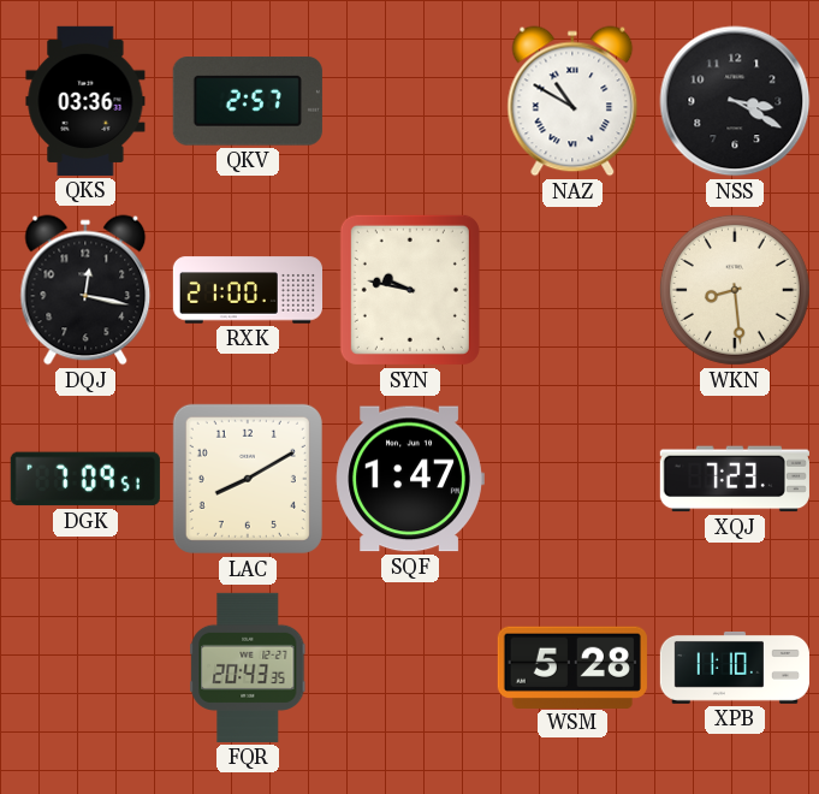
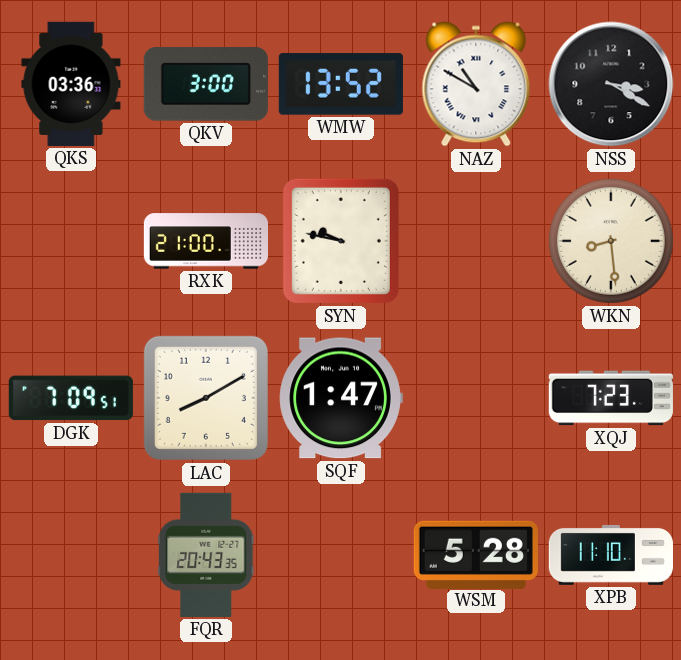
QKV: 2:57 -> 3:00 (206, 84)
WMW: none -> 13:52 (341, 84)
DQJ: 12:17 -> none (85, 290)
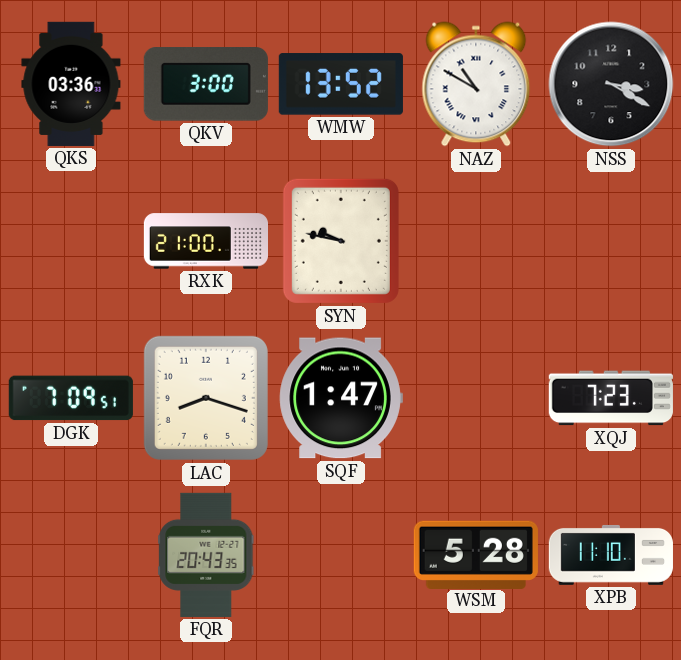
WKN: 8:29 -> none (611, 241)
LAC: 8:10 -> 8:18 (206, 398)
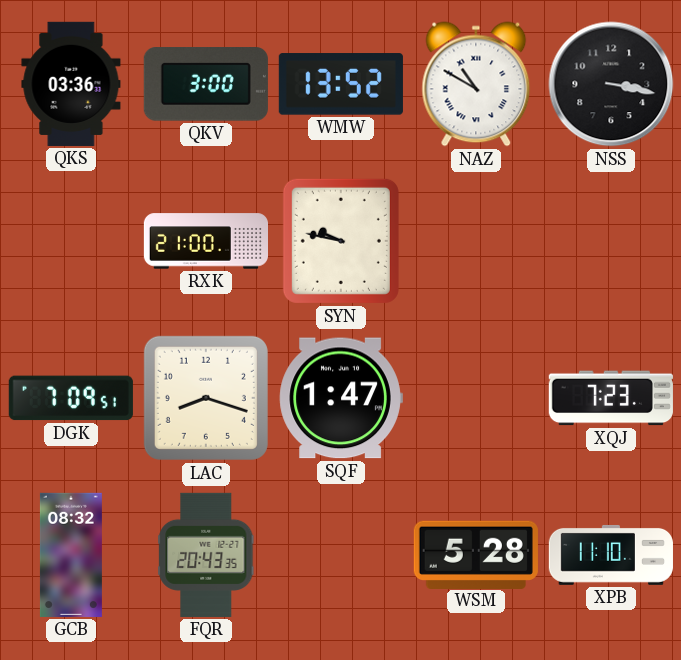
NSS: 3:20 -> 3:17 (611, 84)
GCB: none -> 08:32 (71, 555)
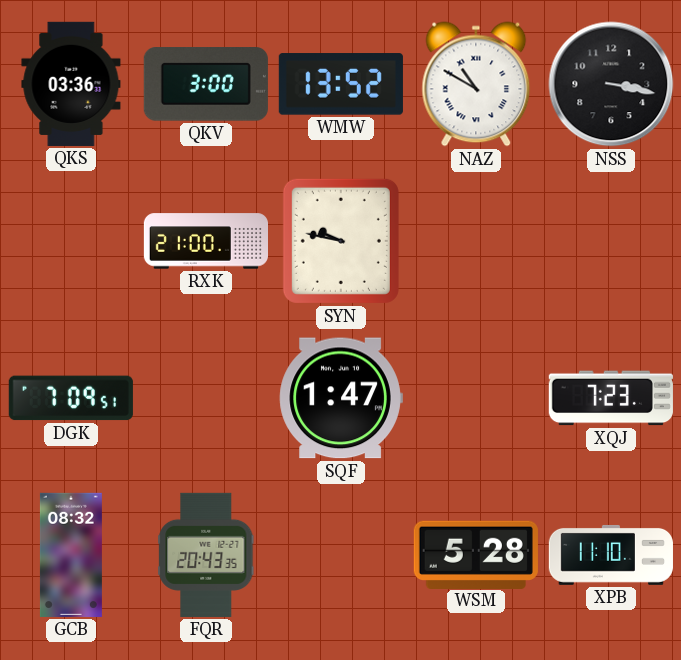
LAC: 8:18 -> none (206, 398)
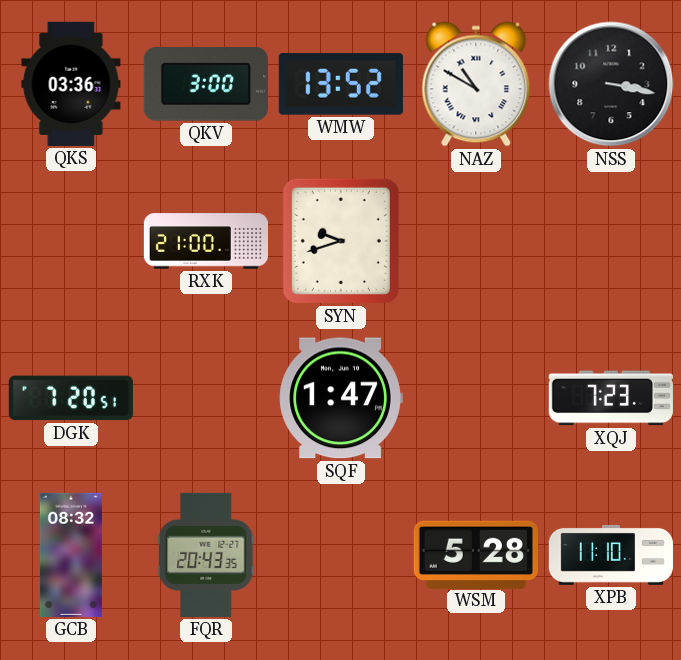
SYN: 9:47 -> 9:42 (341, 241)
DGK: 7:09 -> 7:20 (71, 398)
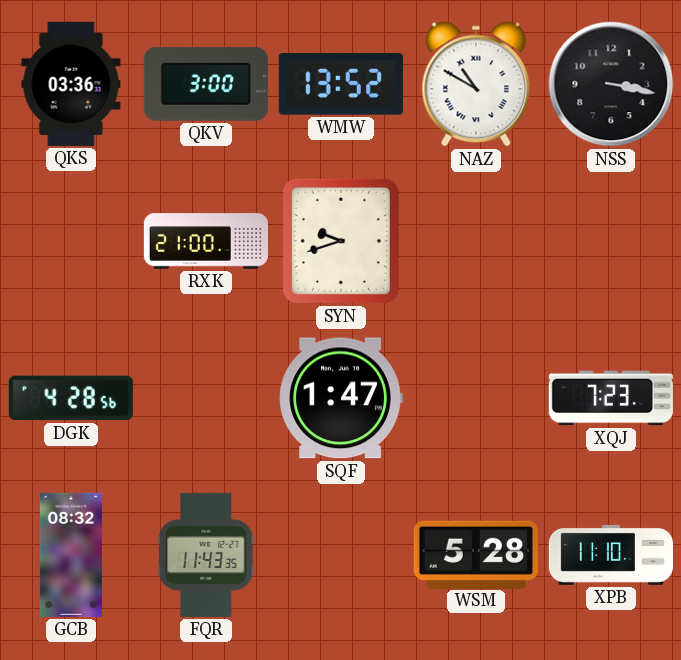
DGK: 7:20 -> 4:28 (71, 398)
FQR: 20:43 -> 11:43 (206, 555)
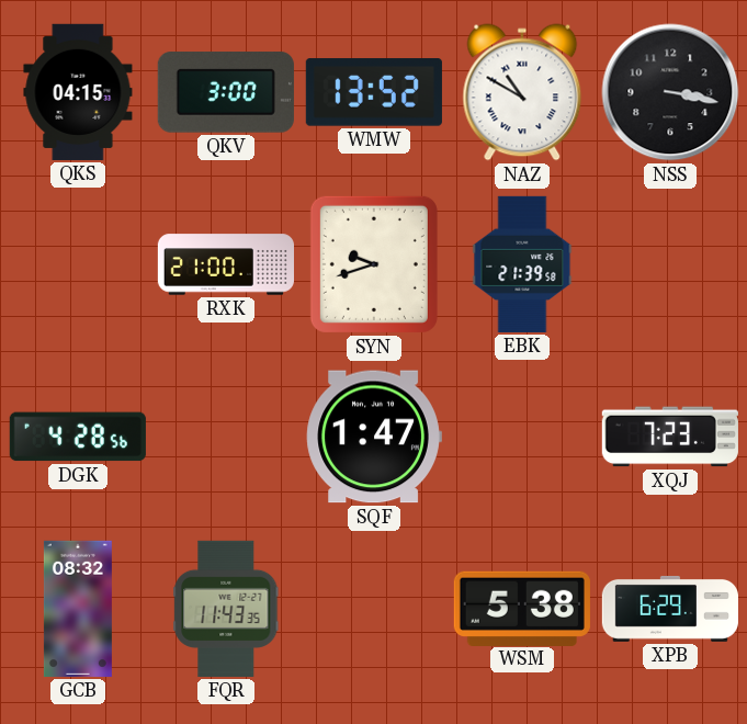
QKS: 03:36 -> 04:15 (78, 92)
EBK: none -> 21:39 (522, 264)
WSM: 5:28 -> 5:38 (522, 608)
XPB: 11:10 -> 6:29 (670, 609)
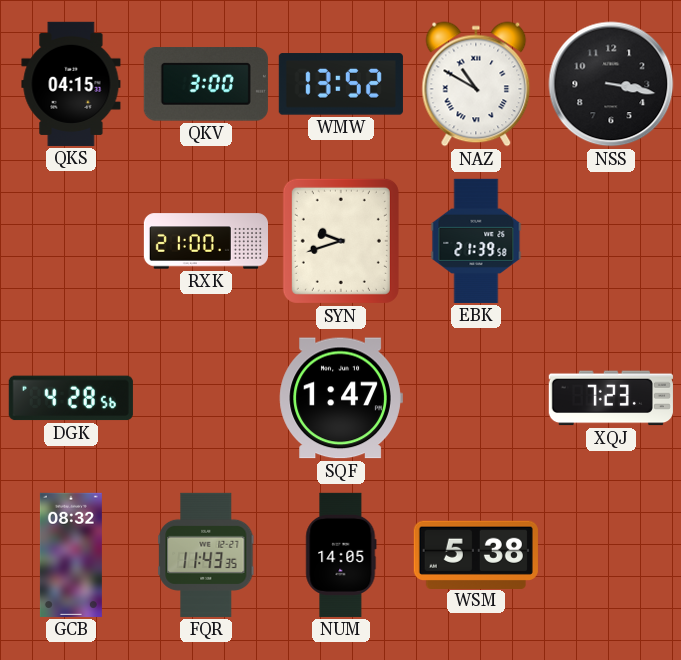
NUM: none -> 14:05 (341, 555)
XPB: 6:29 -> none (670, 609)
